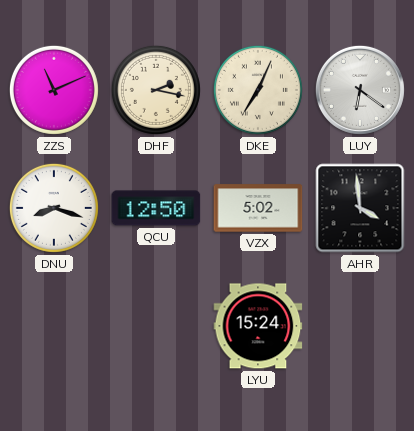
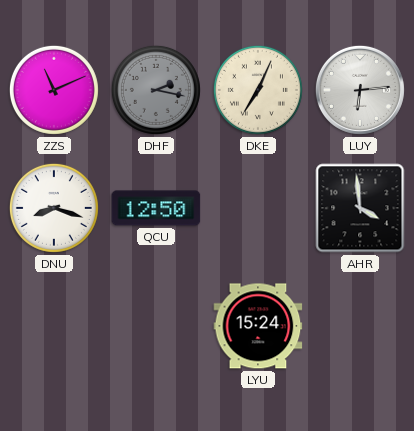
DHF dial: cream -> grey (156, 90)
LUY: 6:21 -> 6:14 (360, 90)
VZX: 5:02 -> none (258, 208)
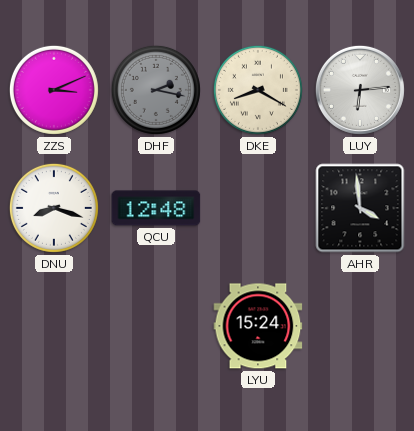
ZZS: 11:11 -> 3:11 (54, 90)
DKE: 7:04 -> 8:20 (258, 90)
QCU: 12:50 -> 12:48 (156, 208)
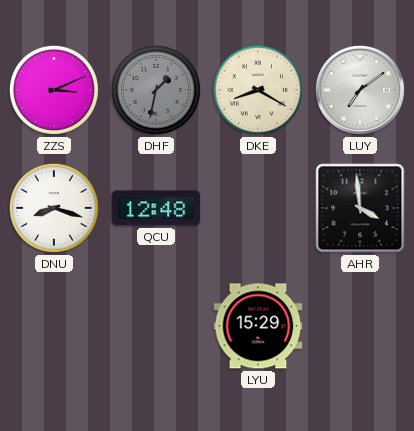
DHF: 2:17 -> 1:32 (156, 90)
LUY: 6:14 -> 7:09 (360, 90)
LYU: 15:24 -> 15:29 (258, 326)
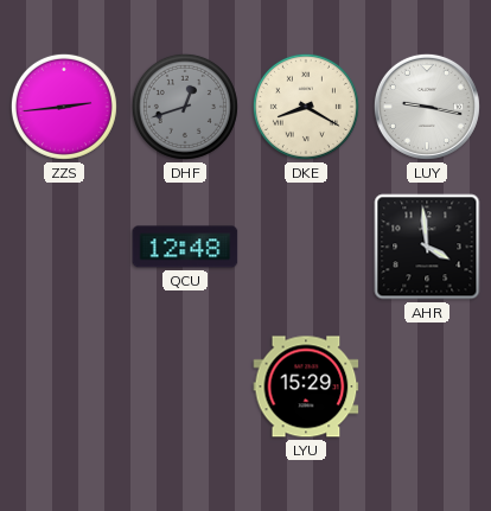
ZZS: 3:11 -> 2:44 (64, 107)
DHF: 1:32 -> 12:42 (185, 107)
LUY: 7:09 -> 9:17 (427, 107)
DNU: 8:18 -> none (54, 208)
